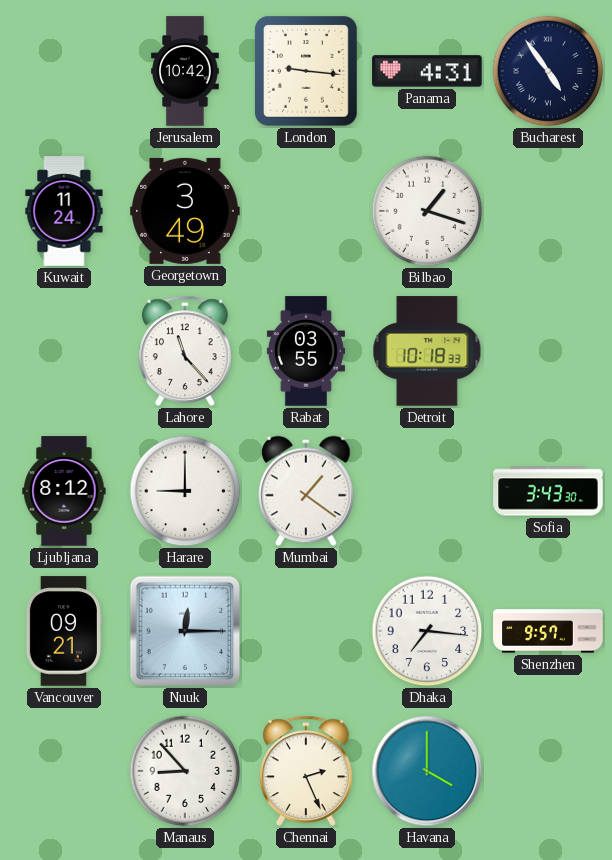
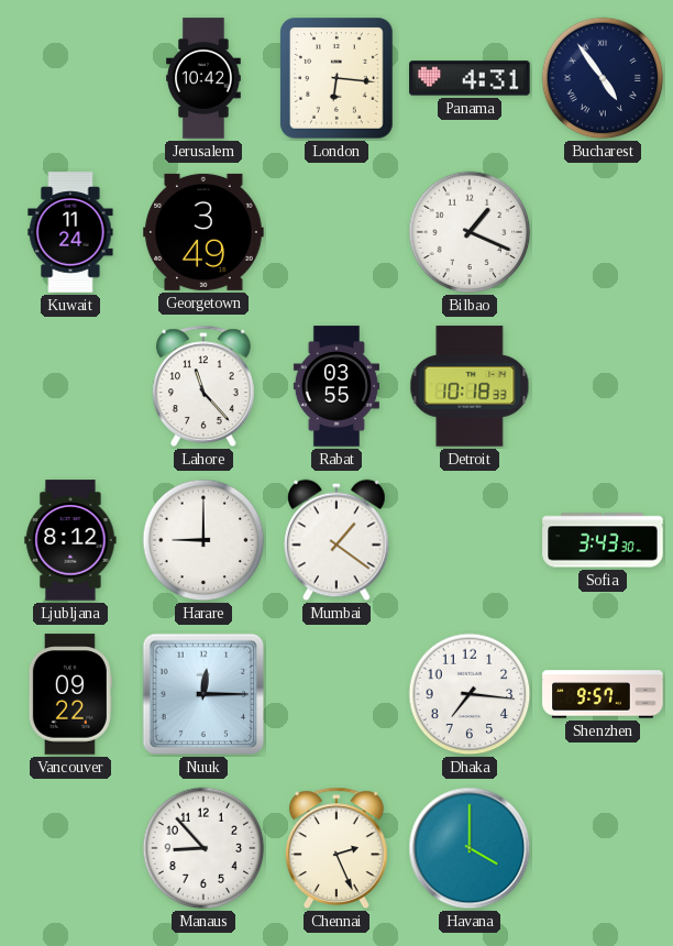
London: 9:16 -> 6:16 (338, 78)
Bilbao: 1:18 -> 1:19 (470, 232)
Vancouver: 09:21 -> 09:22 (70, 694)
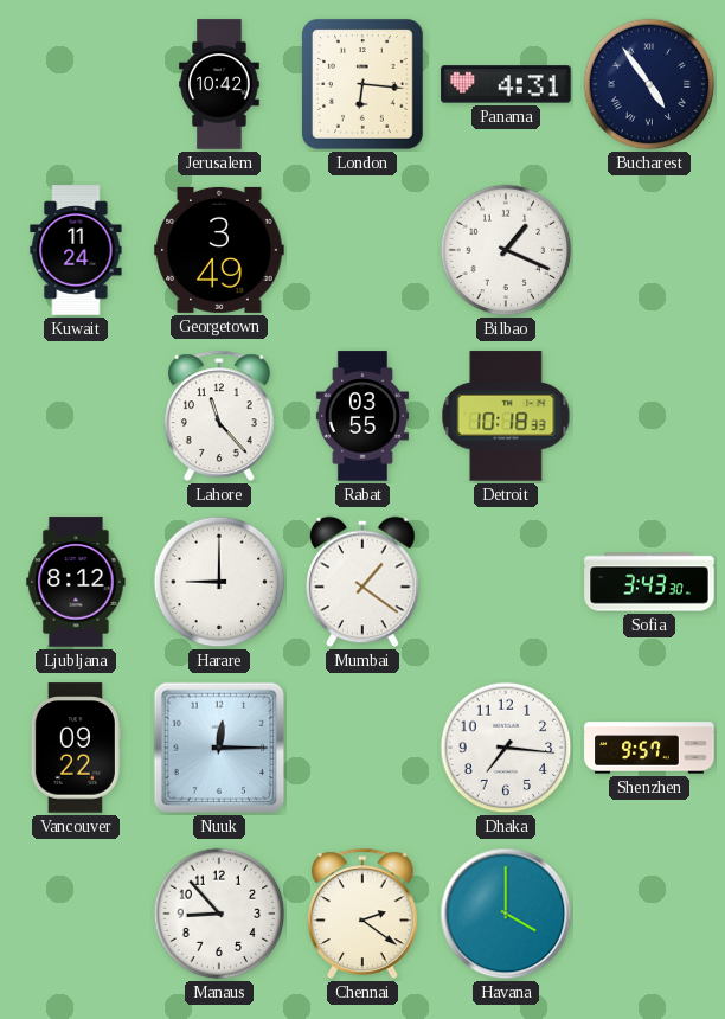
Chennai: 2:26 -> 2:21 (364, 914)
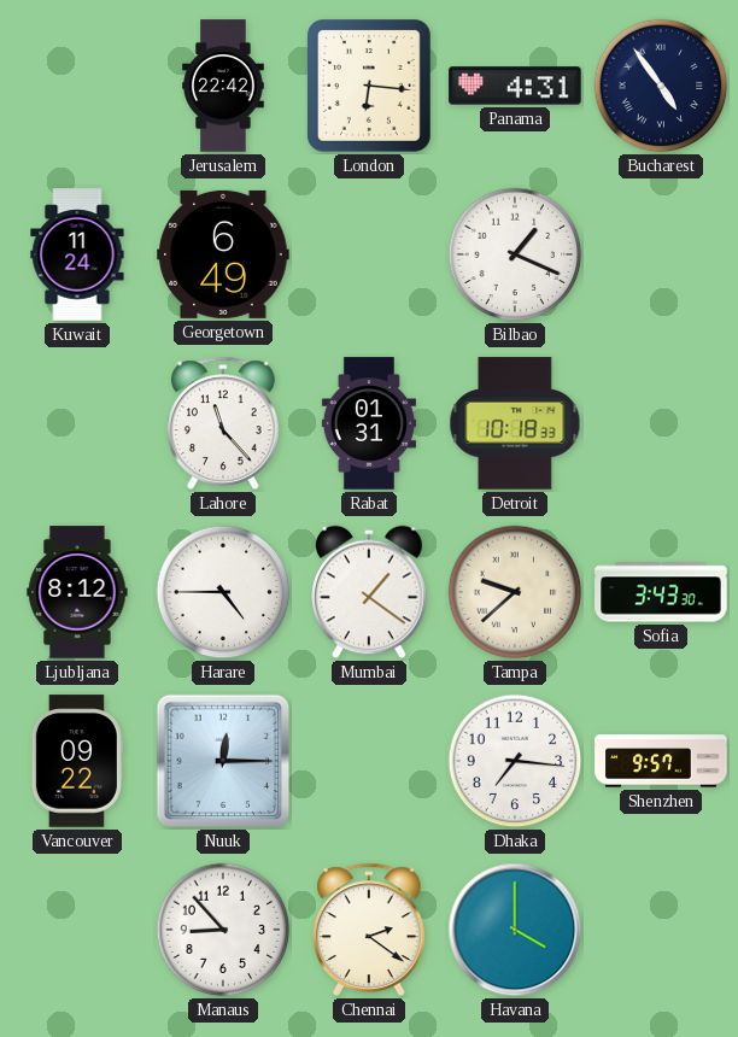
Jerusalem: 10:42 -> 22:42 (223, 86)
Georgetown: 3:49 -> 6:49 (223, 254)
Rabat: 03:55 -> 01:31 (369, 423)
Harare: 9:00 -> 4:45 (223, 592)
Tampa: none -> 9:38 (515, 592)
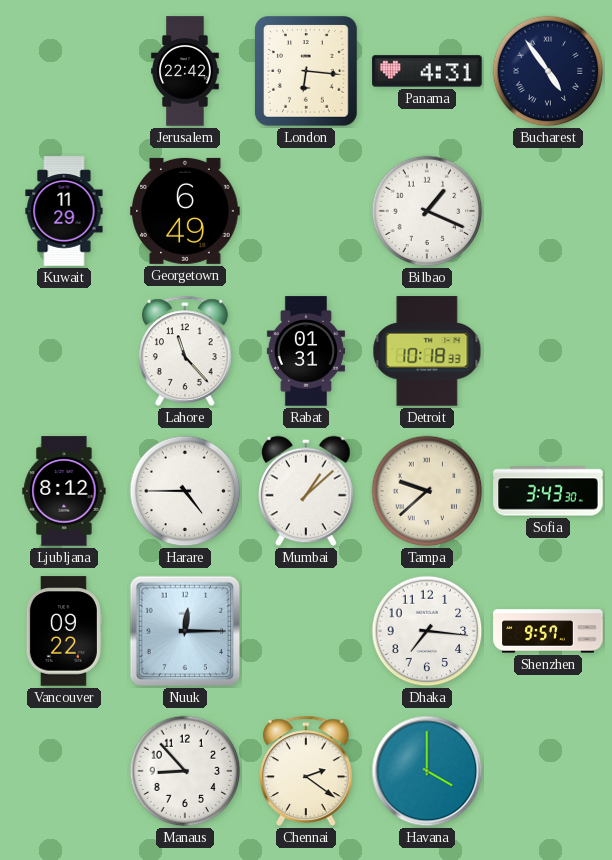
Kuwait: 11:24 -> 11:29 (64, 211)
Mumbai: 1:21 -> 1:08 (307, 491)
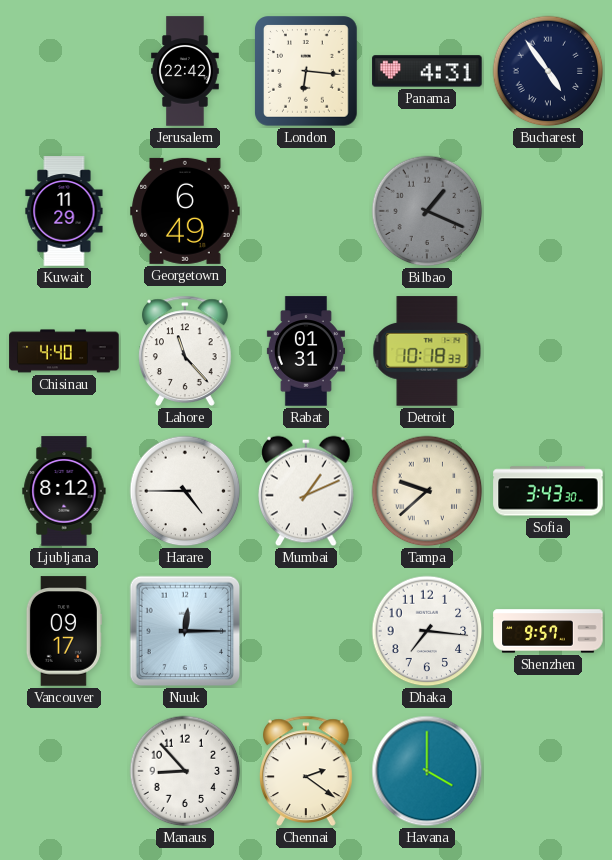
Bilbao dial: white -> grey (427, 211)
Chisinau: none -> 4:40 (64, 351)
Mumbai: 1:08 -> 1:11 (307, 491)
Vancouver: 09:22 -> 09:17 (64, 631)
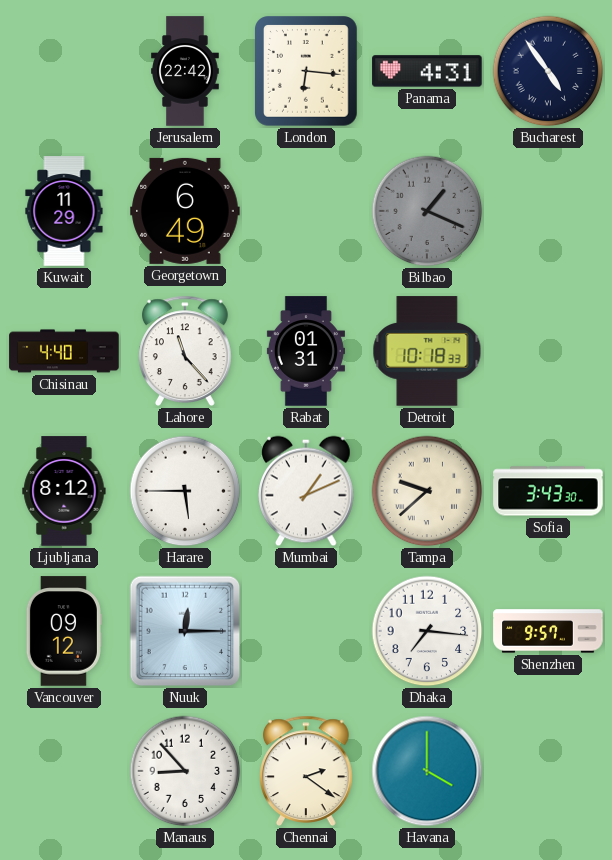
Harare: 4:45 -> 5:45 (185, 491)
Vancouver: 09:17 -> 09:12 (64, 631)
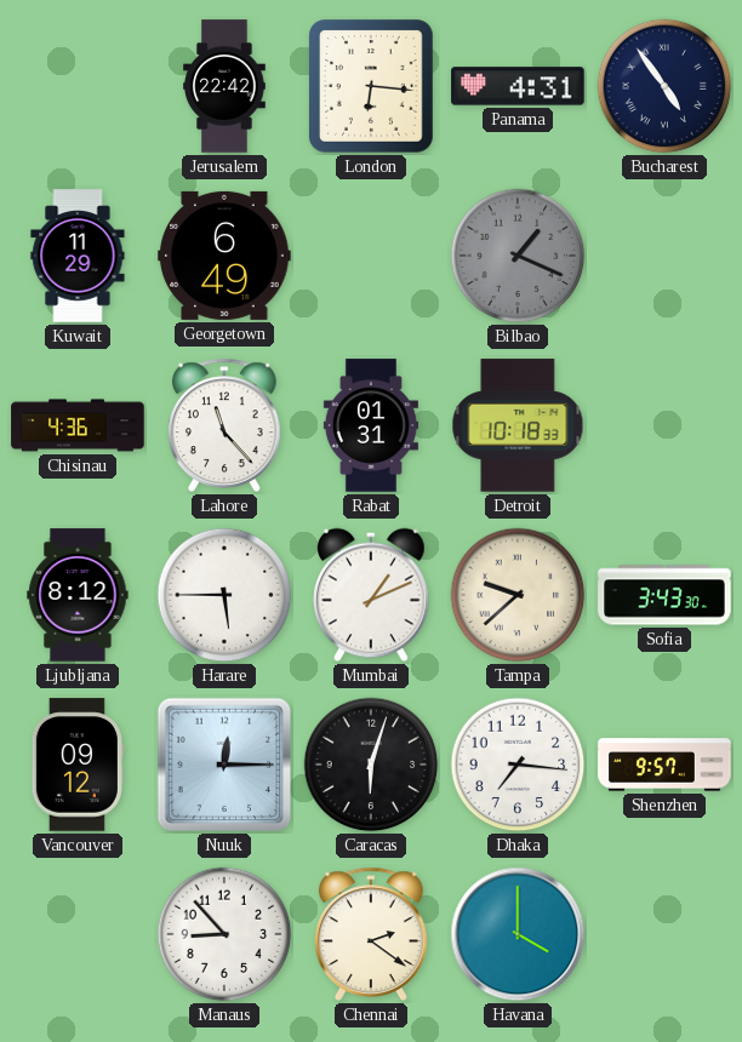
Chisinau: 4:40 -> 4:36 (78, 425)
Caracas: none -> 6:03 (371, 765)
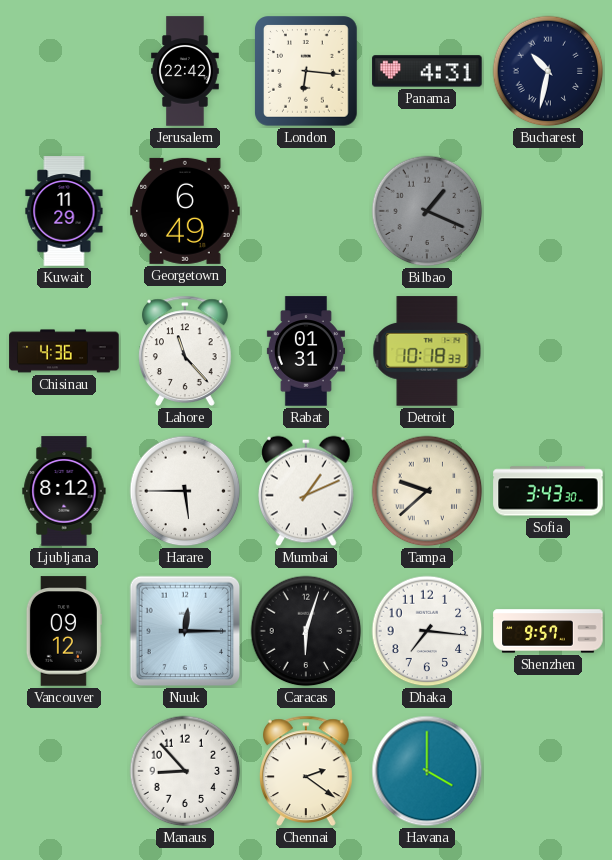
Bucharest: 4:54 -> 10:32 (548, 71)
